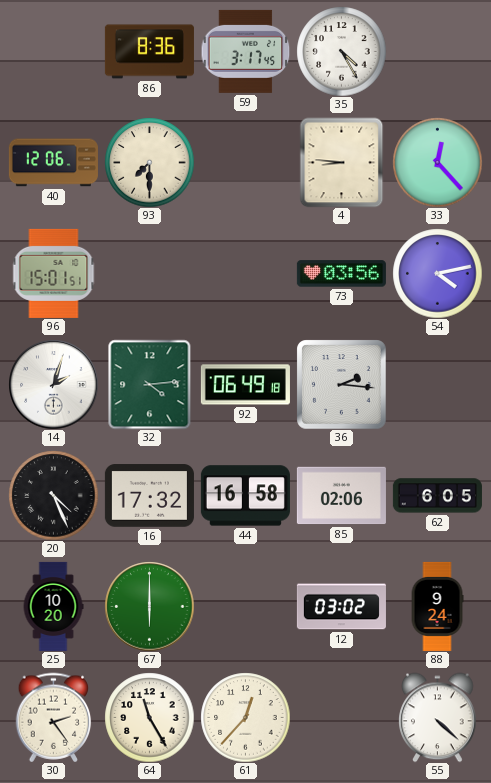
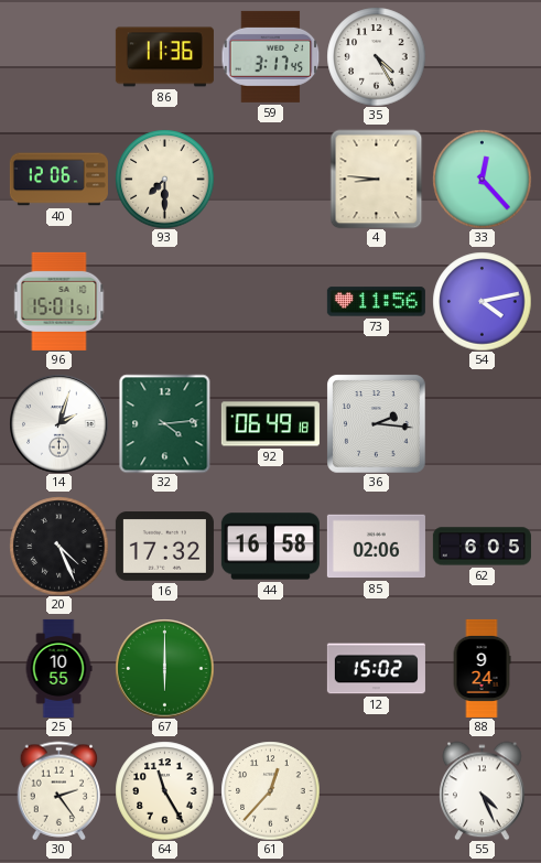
86: 8:36 -> 11:36 (164, 57)
73: 03:56 -> 11:56 (376, 302)
25: 10:20 -> 10:55 (58, 668)
12: 03:02 -> 15:02 (376, 669)
55: 4:22 -> 4:26 (483, 790)
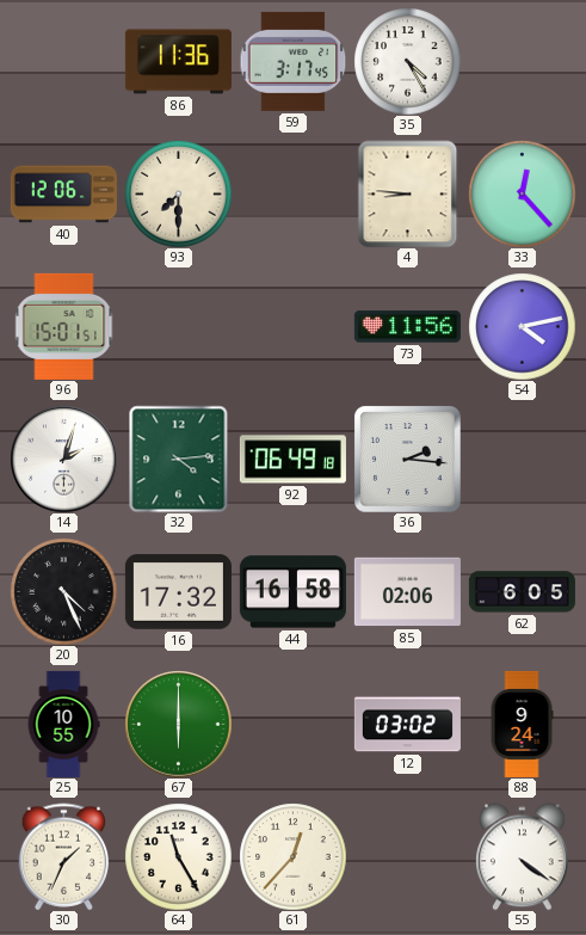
12: 15:02 -> 03:02 (407, 725)
30: 2:24 -> 1:34 (64, 856)
55: 4:26 -> 4:21 (523, 856)
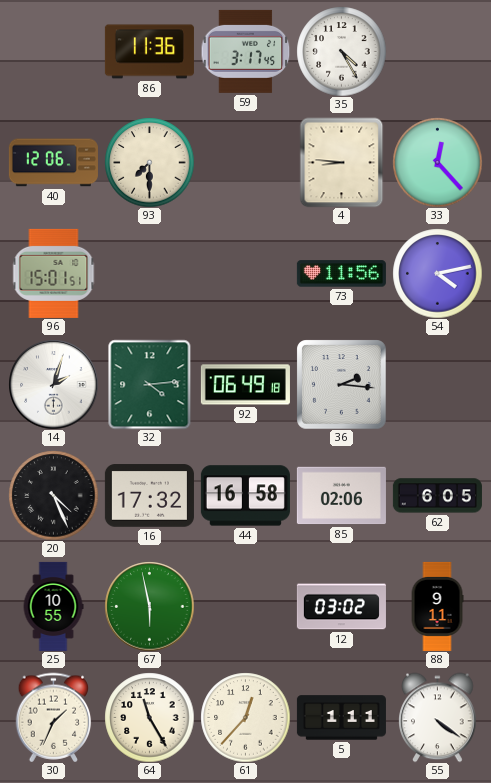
67: 6:00 -> 5:58 (149, 606)
88: 9:24 -> 9:11 (437, 606)
5: none -> 1:11 (341, 718)
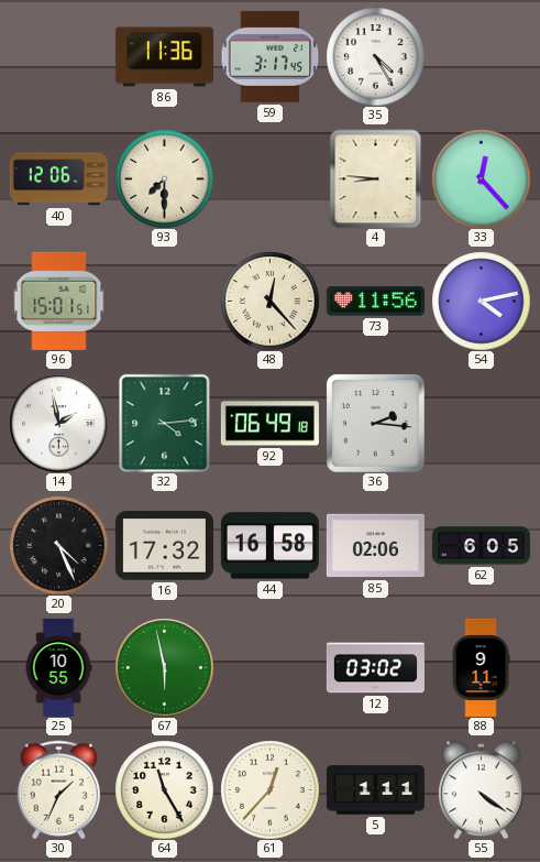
48: none -> 12:23 (269, 301)
14: 2:03 -> 1:58 (58, 423)
